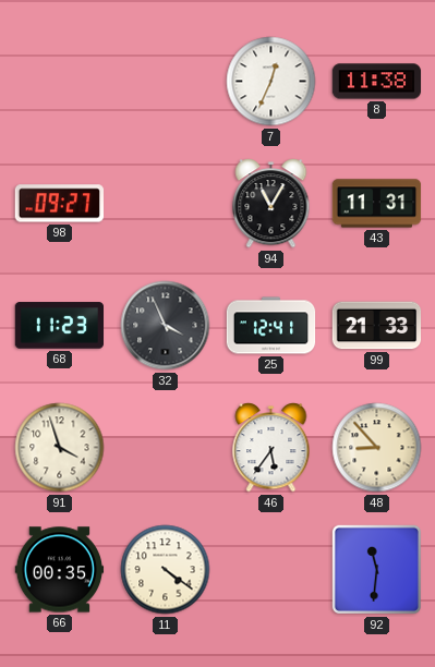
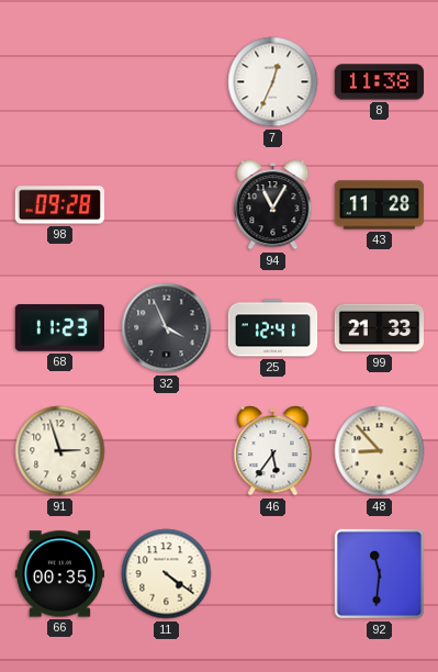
98: 09:27 -> 09:28 (60, 205)
43: 11:31 -> 11:28 (380, 205)
91: 3:57 -> 2:57 (60, 451)
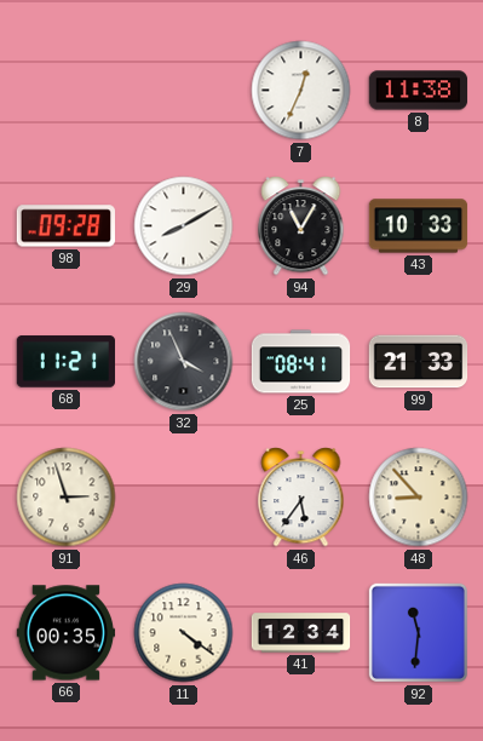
29: none -> 8:10 (184, 226)
43: 11:28 -> 10:33 (419, 226)
68: 11:23 -> 11:21 (65, 362)
25: 12:41 -> 08:41 (301, 362)
41: none -> 12:34 (301, 633)
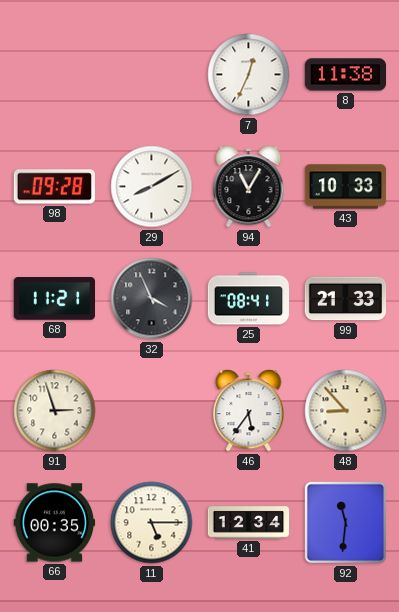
11: 4:21 -> 5:15 (152, 523)
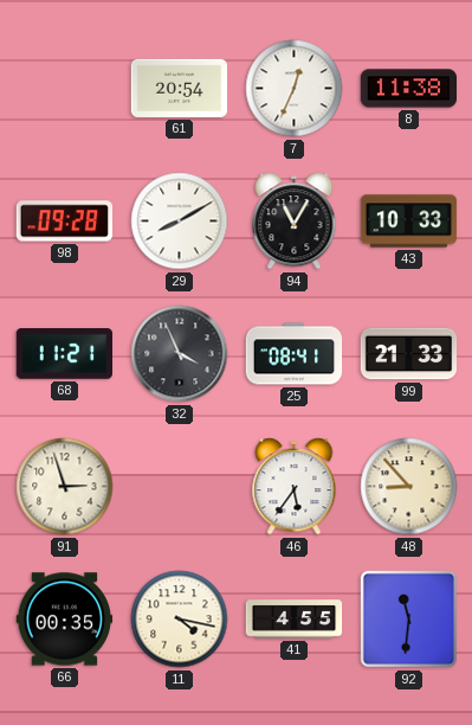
61: none -> 20:54 (180, 88)
11: 5:15 -> 4:17 (180, 620)
41: 12:34 -> 4:55 (295, 620)
